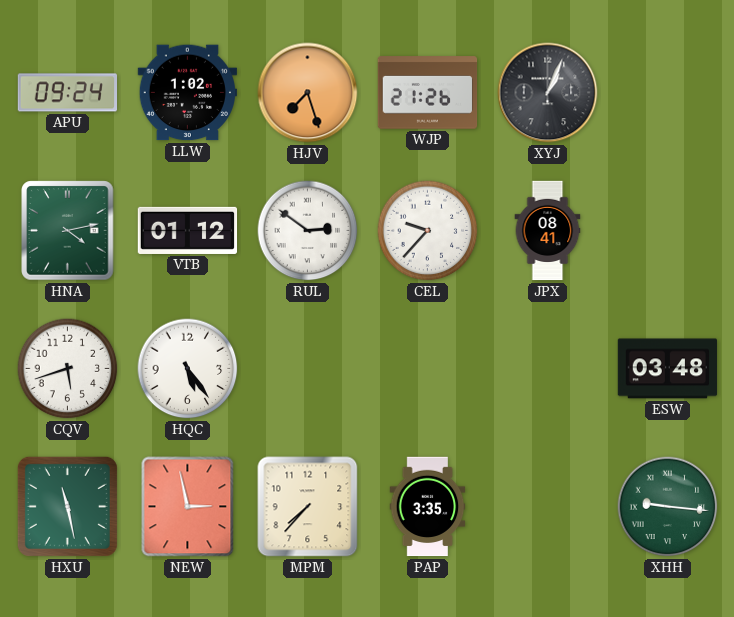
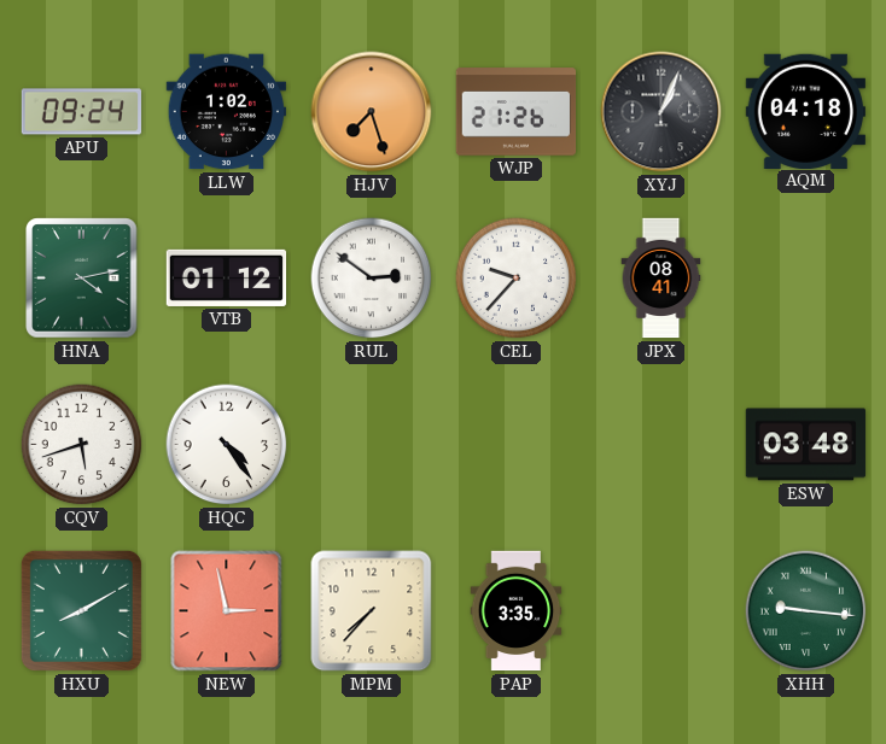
AQM: none -> 04:18 (805, 111)
HQC: 5:24 -> 4:24 (227, 445)
HXU: 11:28 -> 8:10 (81, 610)
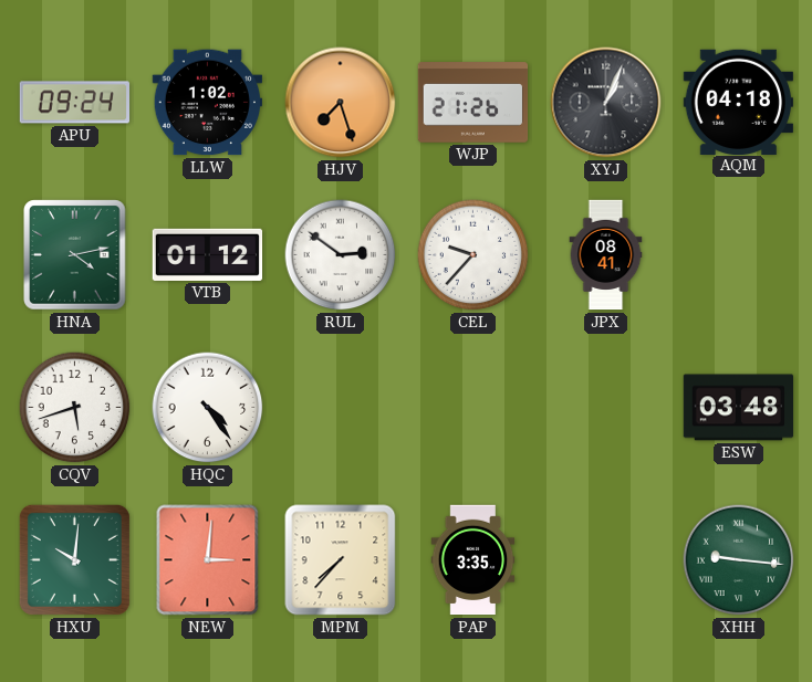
HXU: 8:10 -> 10:01 (74, 559)
NEW: 2:58 -> 3:01 (208, 560)
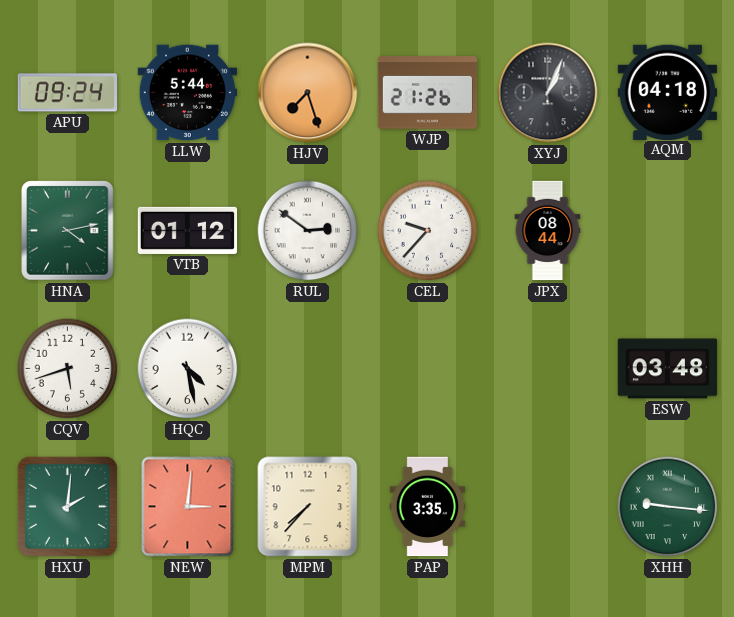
LLW: 1:02 -> 5:44 (187, 93)
JPX: 08:41 -> 08:44 (548, 231)
HQC: 4:24 -> 4:28 (188, 369)
HXU: 10:01 -> 2:01 (67, 506)
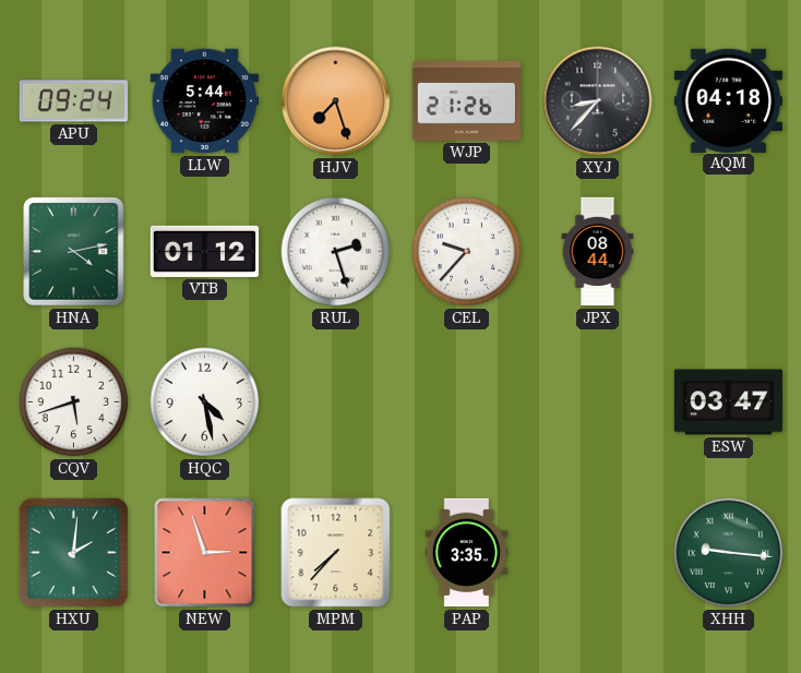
XYJ: 1:04 -> 8:37 (598, 101)
RUL: 2:51 -> 2:27 (336, 252)
ESW: 03:48 -> 03:47 (729, 402)
NEW: 3:01 -> 2:57 (205, 553)
